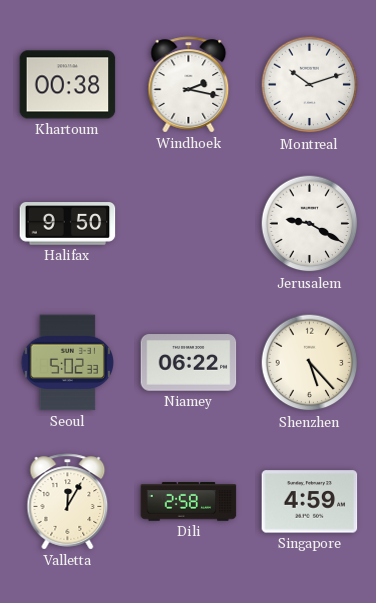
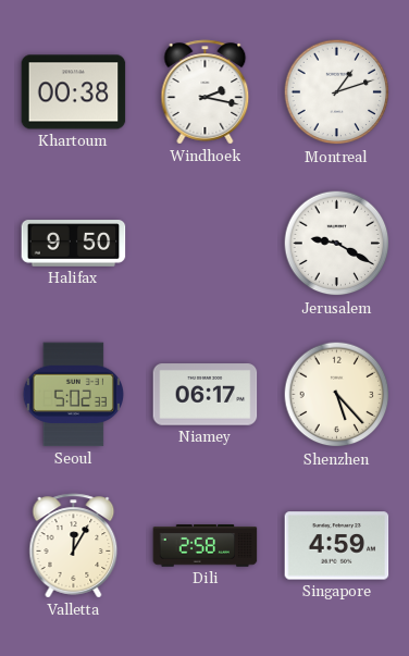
Montreal: 10:12 -> 1:12 (337, 92)
Niamey: 06:22 -> 06:17 (206, 395)
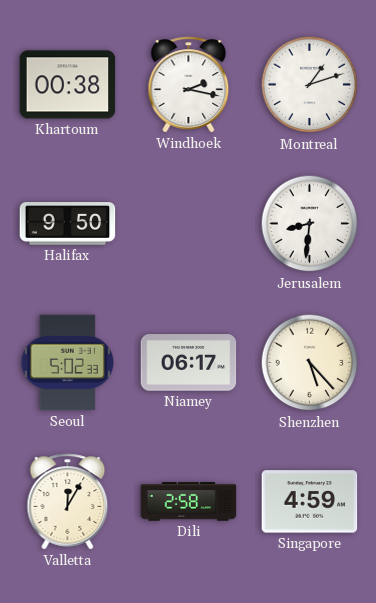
Jerusalem: 9:20 -> 8:31 (310, 224)
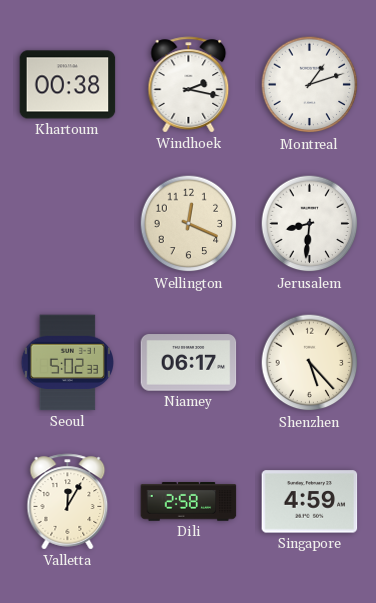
Halifax: 9:50 -> none (68, 224)
Wellington: none -> 12:19 (189, 224)
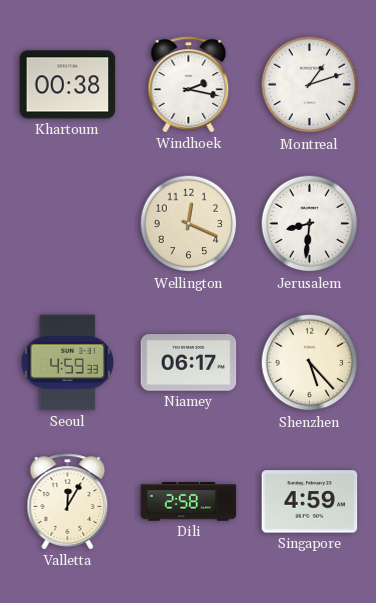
Seoul: 5:02 -> 4:59 (67, 363)
